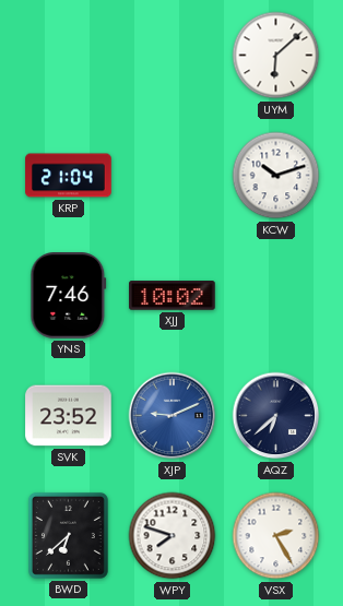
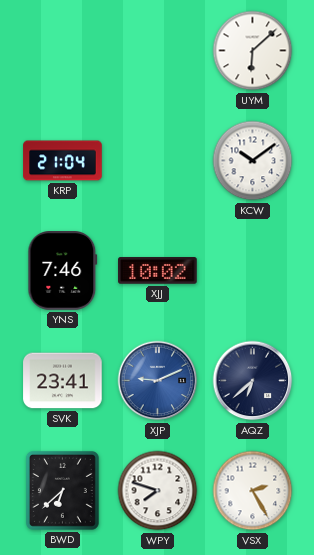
KCW: 10:12 -> 10:09 (253, 161)
SVK: 23:52 -> 23:41 (63, 381)
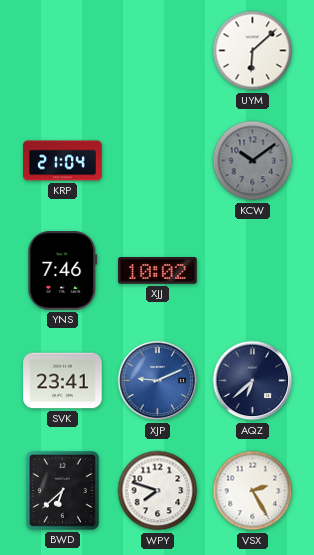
KCW dial: white -> grey (253, 161)
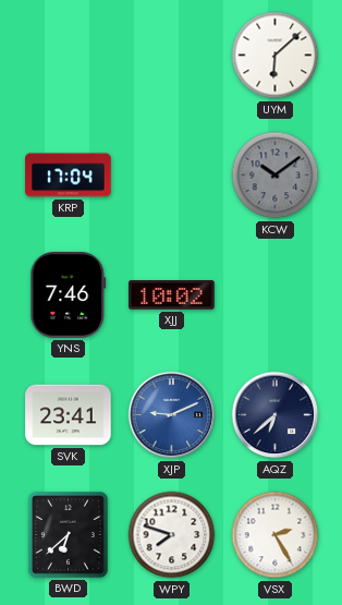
KRP: 21:04 -> 17:04 (69, 176)
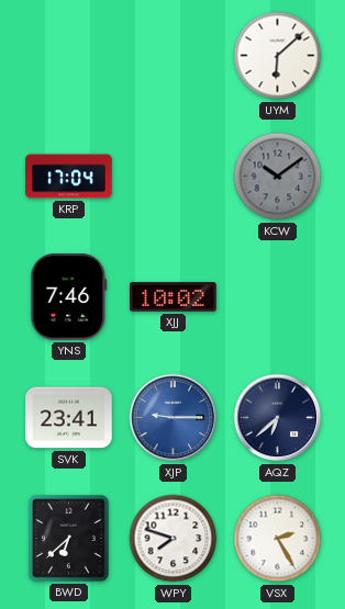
XJP: 9:11 -> 9:15 (174, 418)
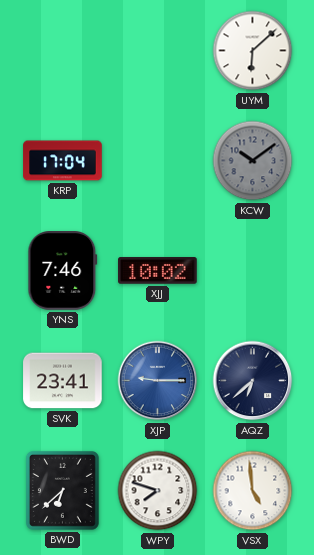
VSX: 2:25 -> 4:59 (253, 491)
